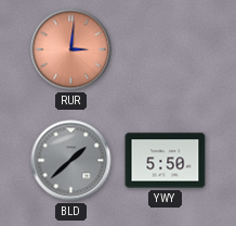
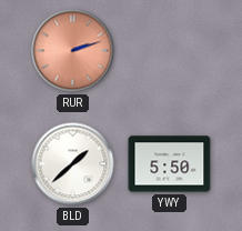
RUR: 3:01 -> 2:12 (73, 51)
BLD dial: grey -> white (73, 164)
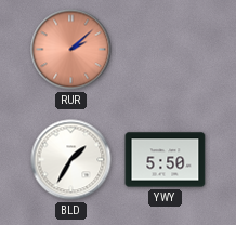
RUR: 2:12 -> 2:08 (71, 50)
BLD: 1:38 -> 1:35 (71, 160)
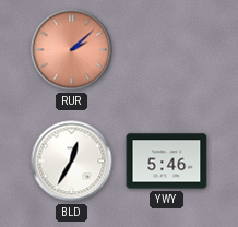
BLD: 1:35 -> 12:35 (72, 162)
YWY: 5:50 -> 5:46 (167, 162)
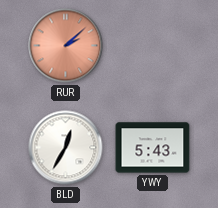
YWY: 5:46 -> 5:43 (153, 148)
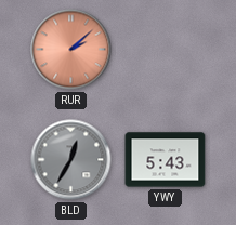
BLD dial: white -> grey (71, 160)
